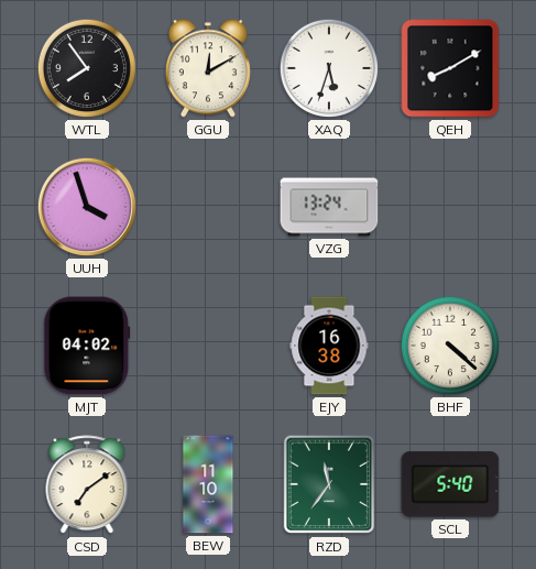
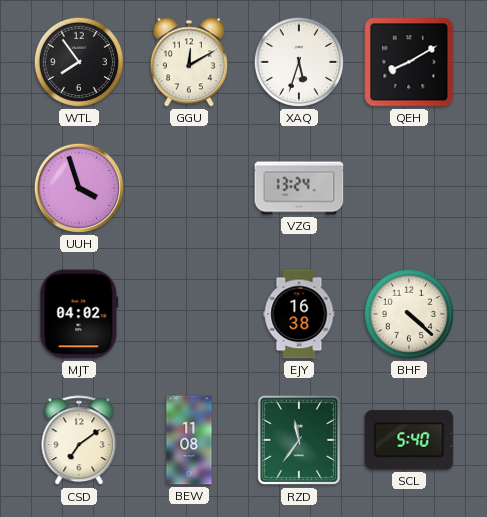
BEW: 11:10 -> 11:08 (189, 440)
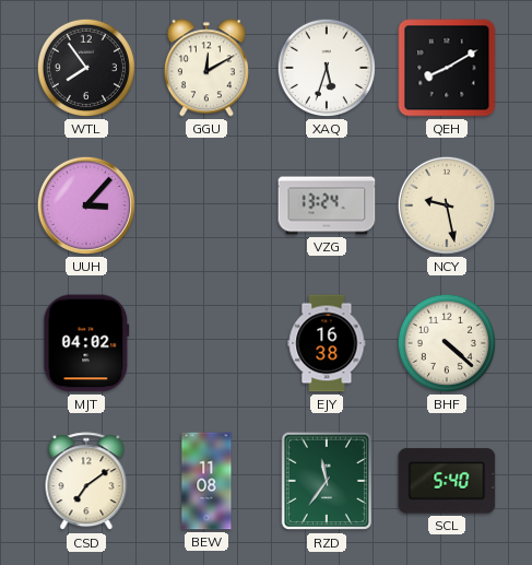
UUH: 3:57 -> 3:07 (86, 205)
NCY: none -> 9:28 (447, 205)
